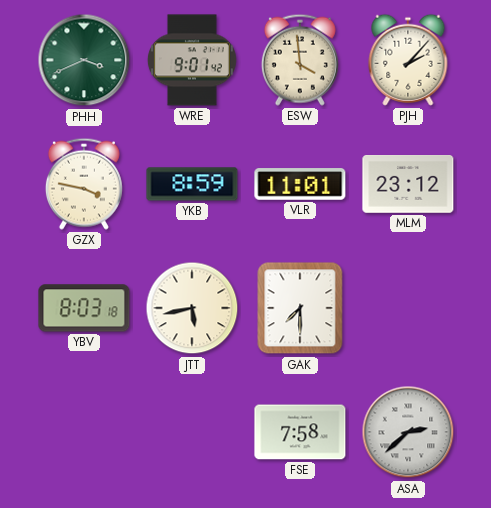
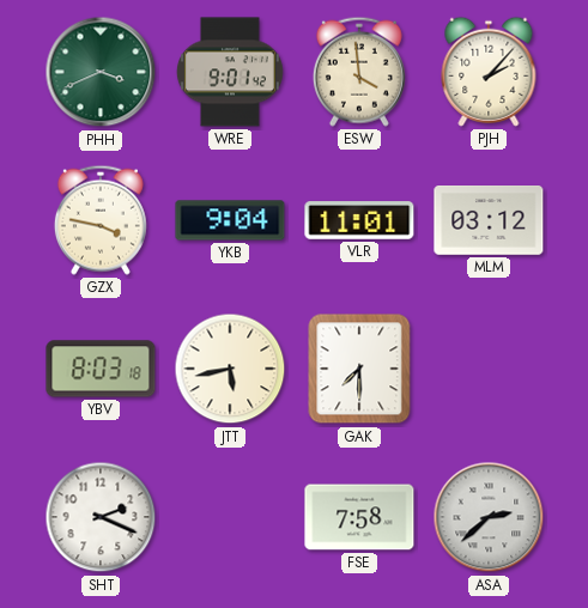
YKB: 8:59 -> 9:04 (230, 220)
MLM: 23:12 -> 03:12 (489, 221)
SHT: none -> 2:19 (101, 517)
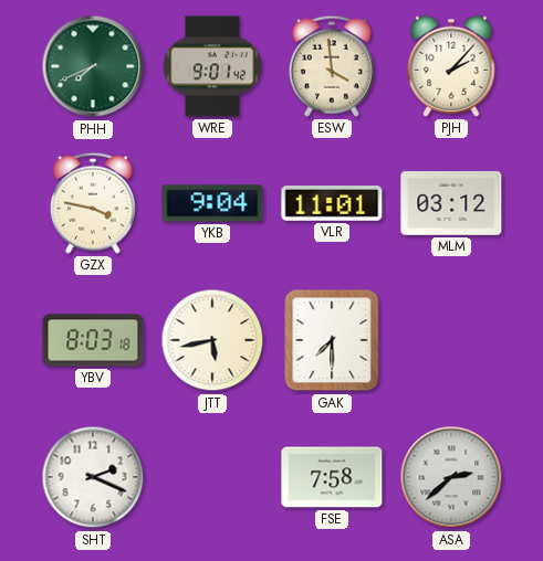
PHH: 3:41 -> 7:41 (93, 66)
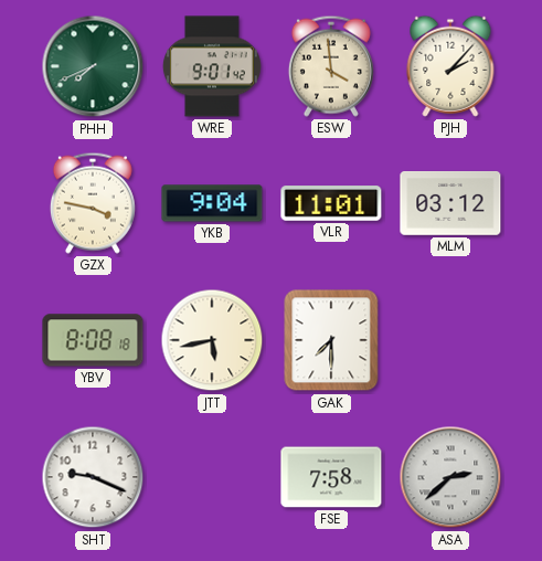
YBV: 8:03 -> 8:08 (93, 340)
SHT: 2:19 -> 9:19 (93, 477)
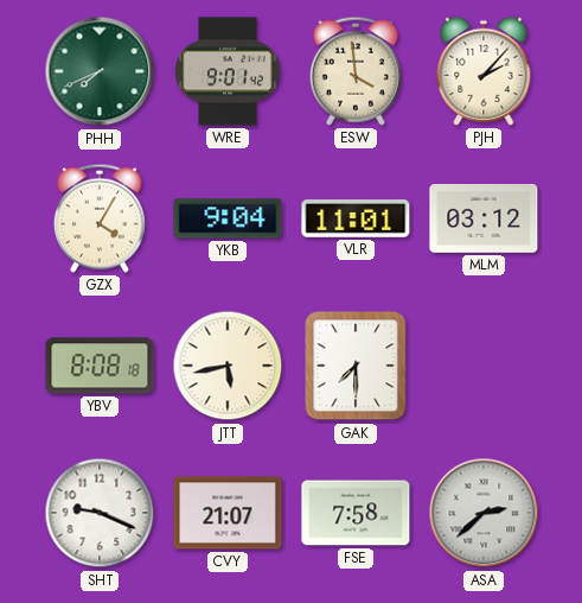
GZX: 3:47 -> 4:05 (100, 218)
CVY: none -> 21:07 (228, 513)
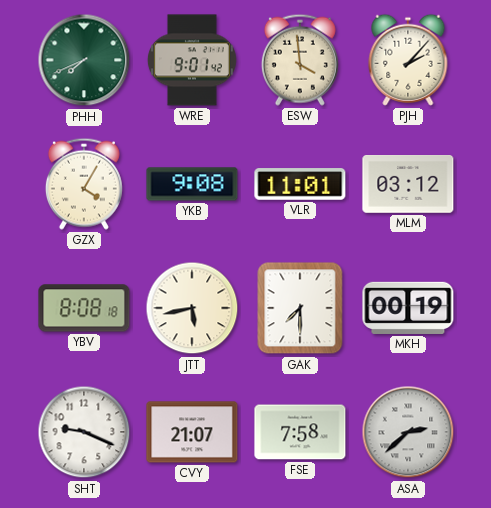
YKB: 9:04 -> 9:08 (192, 184)
MKH: none -> 00:19 (408, 308)
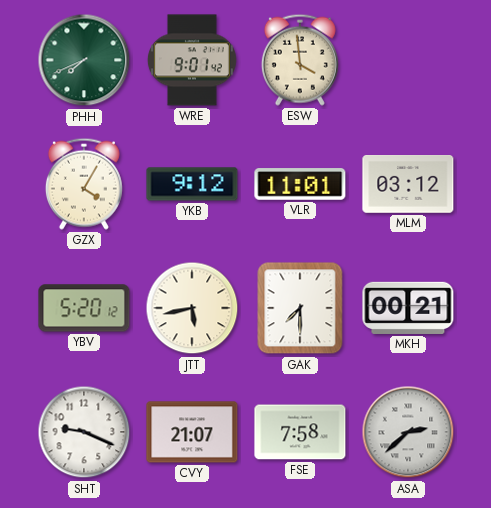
PJH: 2:07 -> none (408, 60)
YKB: 9:08 -> 9:12 (192, 184)
YBV: 8:08 -> 5:20 (84, 308)
MKH: 00:19 -> 00:21 (408, 308)
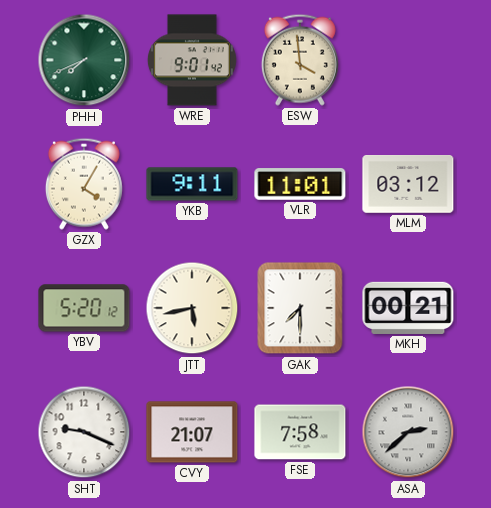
YKB: 9:12 -> 9:11 (192, 184)
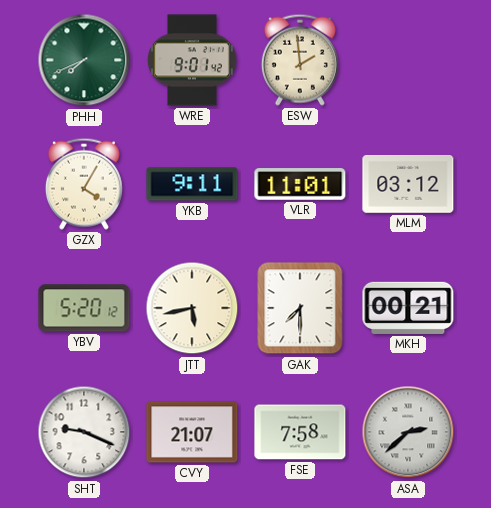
ESW: 3:59 -> 1:59 (300, 60)
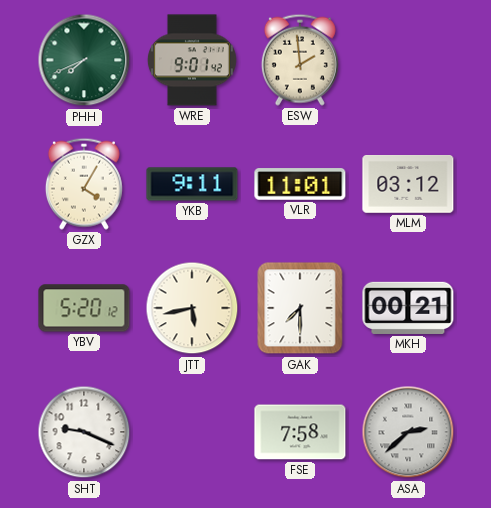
CVY: 21:07 -> none (192, 432)
